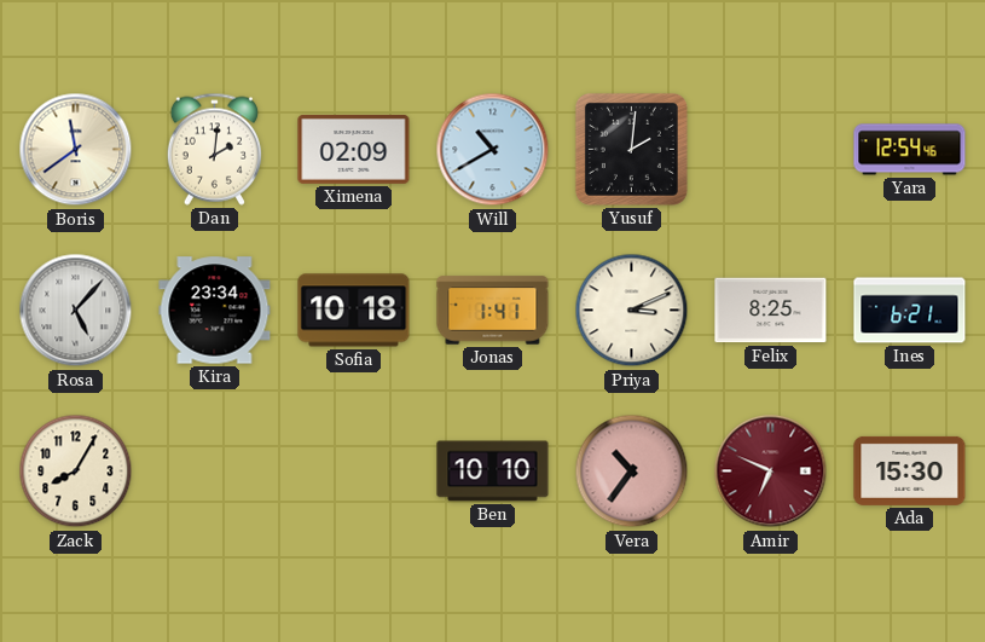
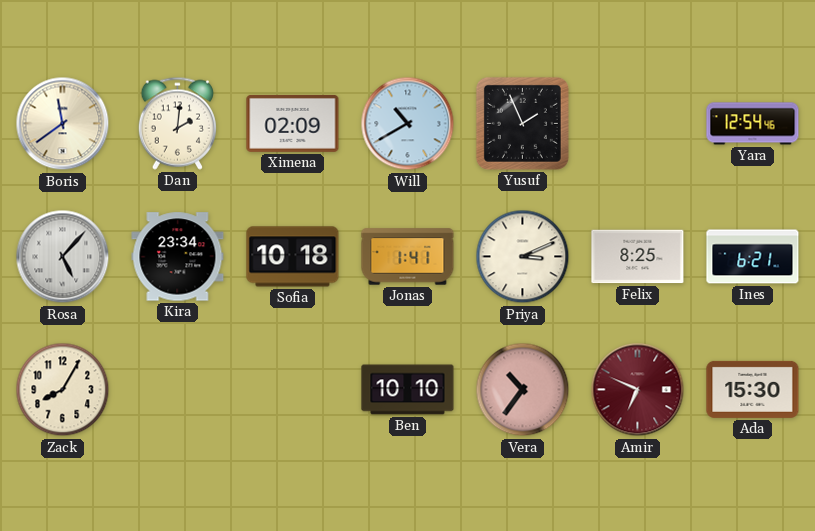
Yusuf: 2:01 -> 1:56 (522, 123)
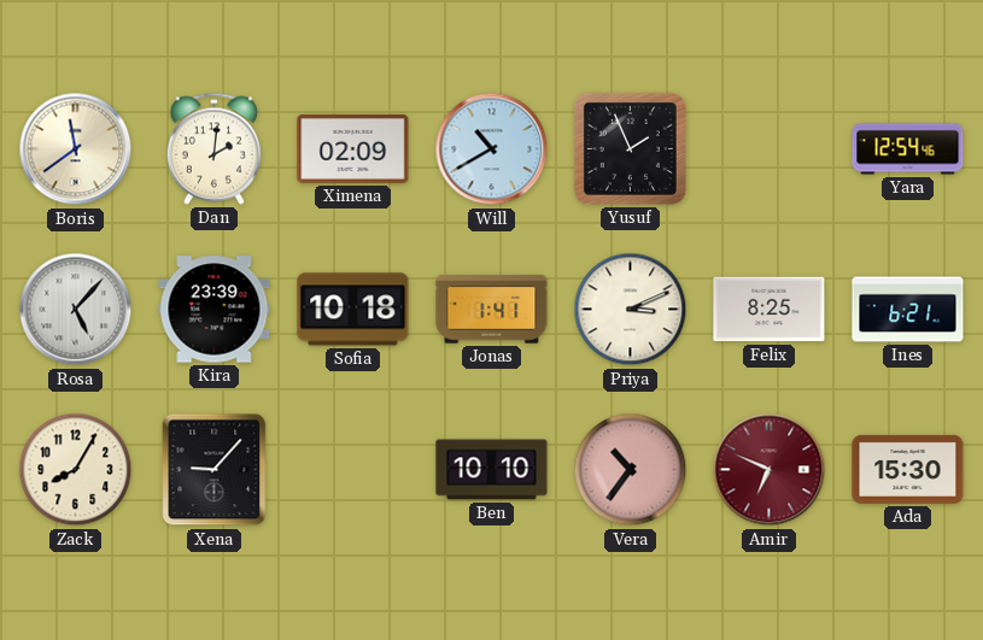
Kira: 23:34 -> 23:39 (215, 310)
Xena: none -> 9:07 (215, 470)
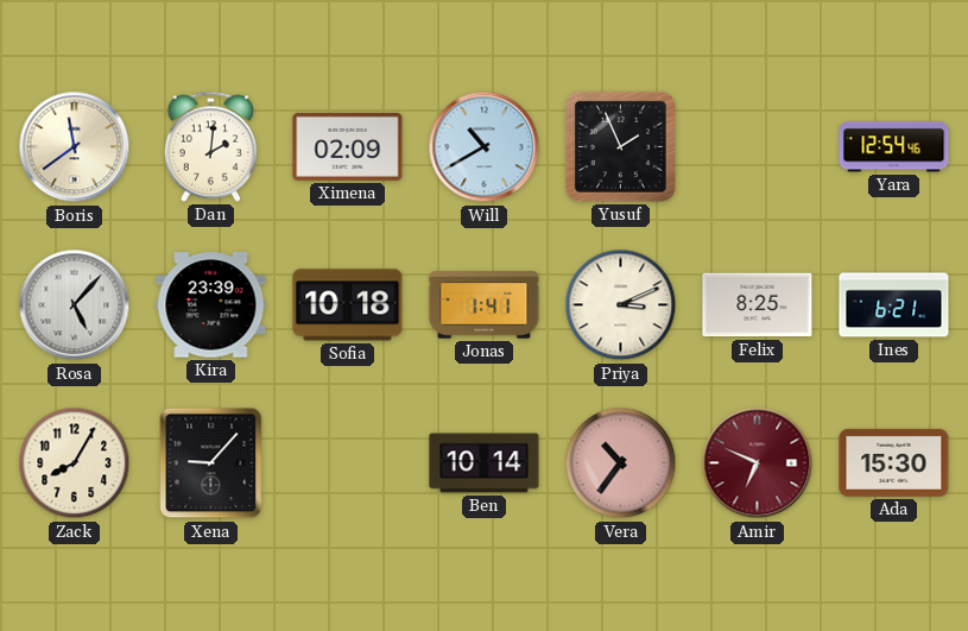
Ben: 10:10 -> 10:14 (485, 463)
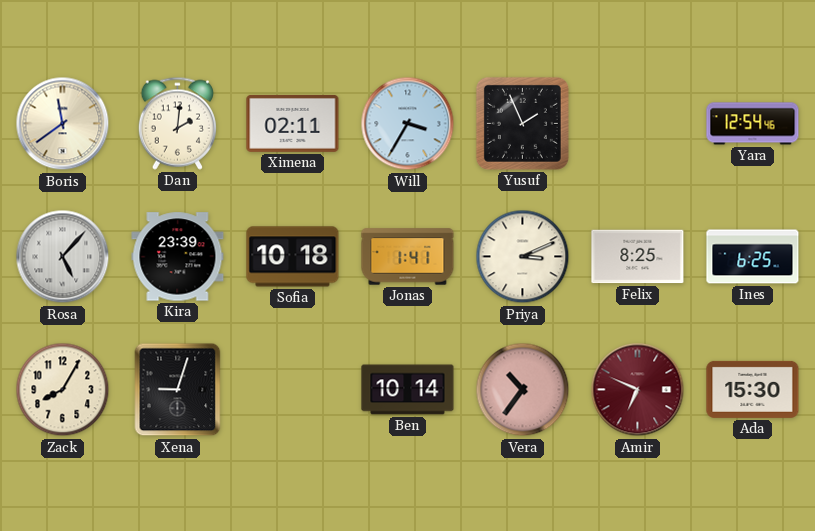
Ximena: 02:09 -> 02:11 (293, 123)
Will: 10:40 -> 3:35 (408, 124)
Ines: 6:21 -> 6:25 (753, 257)
Xena: 9:07 -> 9:03 (178, 390)
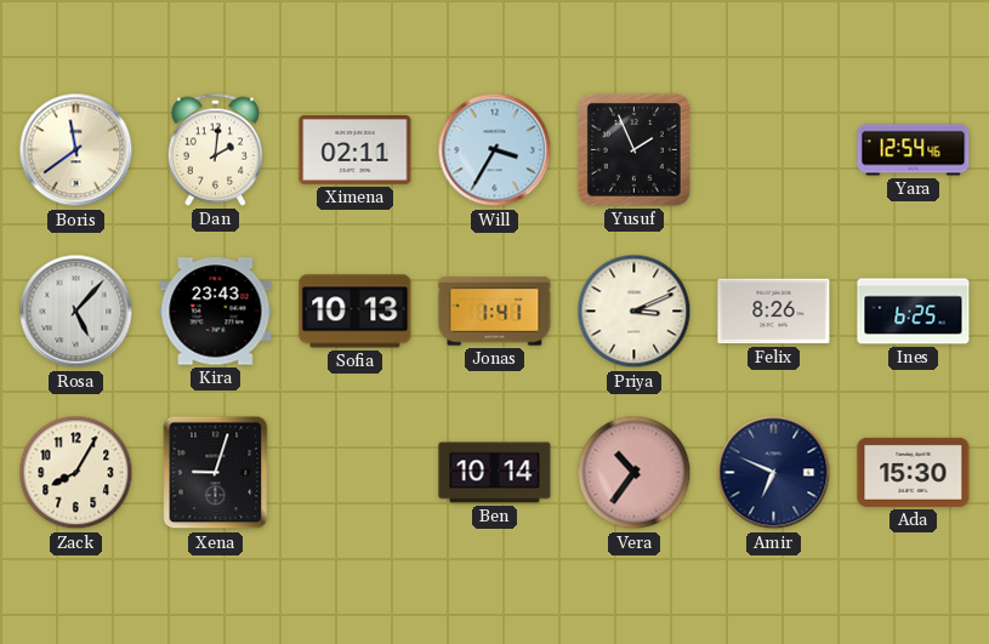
Kira: 23:39 -> 23:43 (216, 312)
Sofia: 10:18 -> 10:13 (356, 312)
Felix: 8:25 -> 8:26 (774, 312)
Amir dial: burgundy -> navy (774, 473)
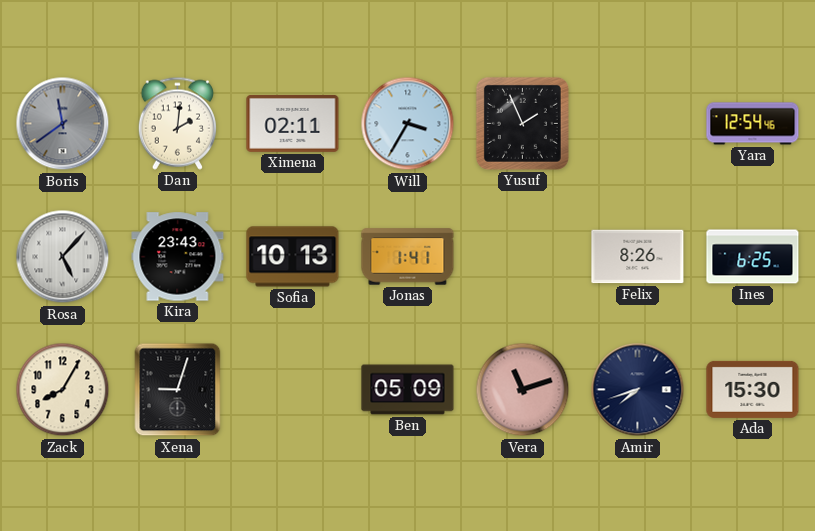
Boris dial: cream -> grey (63, 124)
Priya: 3:11 -> none (635, 312)
Ben: 10:14 -> 05:09 (408, 390)
Vera: 10:36 -> 11:12 (523, 390)
Amir: 6:49 -> 7:42 (638, 390)
